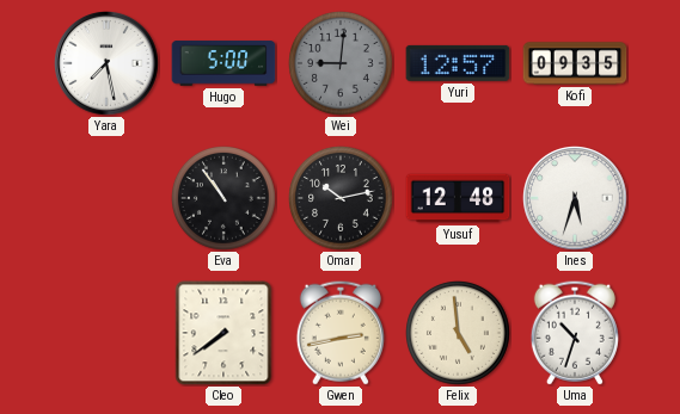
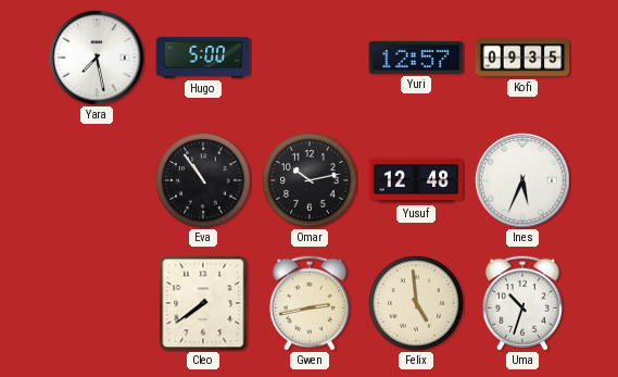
Wei: 9:01 -> none (342, 64)
Ines: 5:33 -> 5:34 (524, 181)
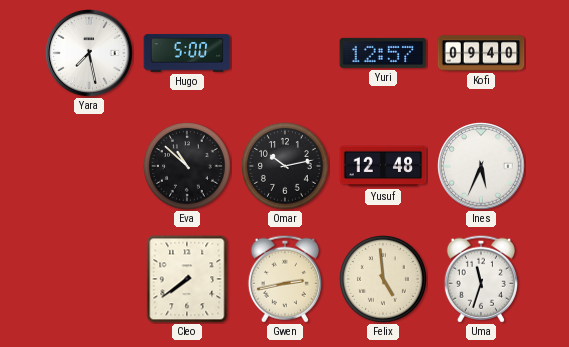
Kofi: 09:35 -> 09:40 (481, 53)
Eva: 10:54 -> 10:52 (188, 167)
Uma: 10:33 -> 11:33 (481, 279)
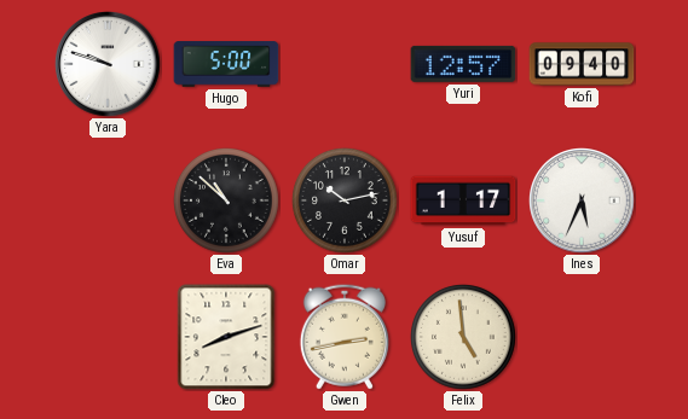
Yara: 7:28 -> 9:48 (109, 65)
Yusuf: 12:48 -> 1:17 (463, 200)
Cleo: 7:39 -> 8:12 (226, 337)
Uma: 11:33 -> none (481, 279)
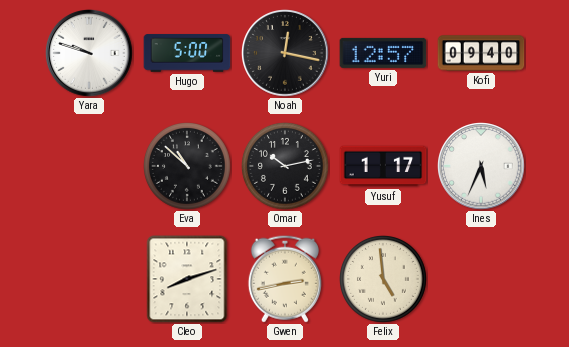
Noah: none -> 12:17 (286, 54)
